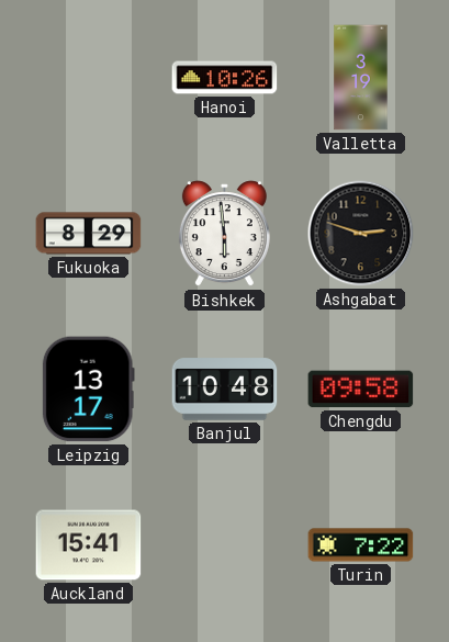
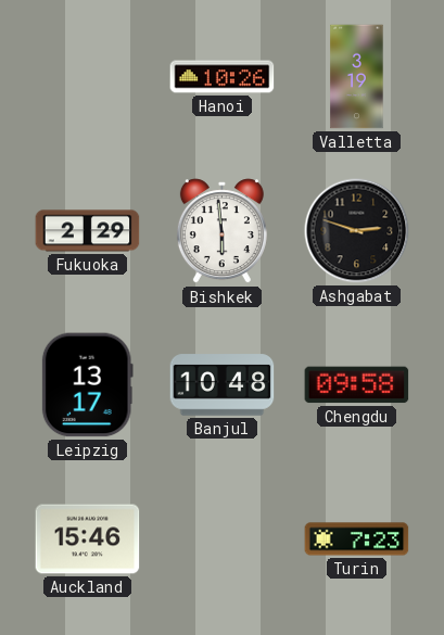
Fukuoka: 8:29 -> 2:29 (88, 231)
Auckland: 15:41 -> 15:46 (88, 539)
Turin: 7:22 -> 7:23 (357, 539)
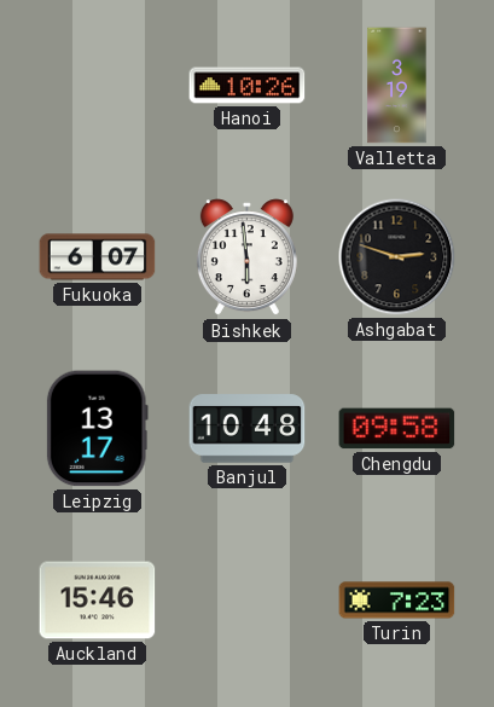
Fukuoka: 2:29 -> 6:07 (98, 257)
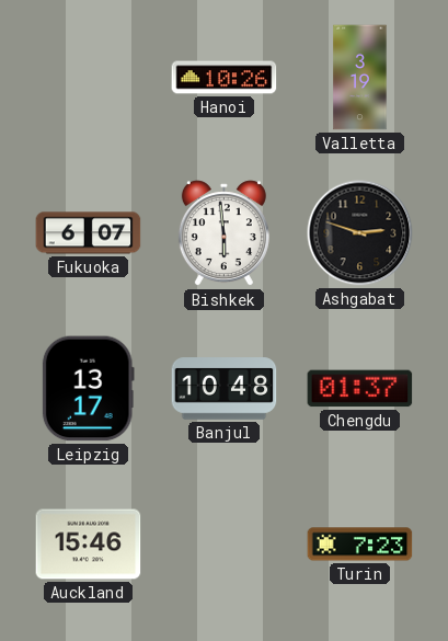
Chengdu: 09:58 -> 01:37 (360, 389)
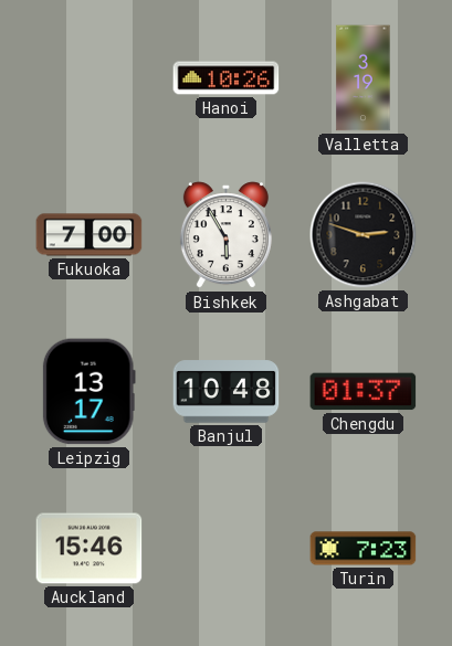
Fukuoka: 6:07 -> 7:00 (90, 235)
Bishkek: 5:59 -> 5:55 (225, 235)
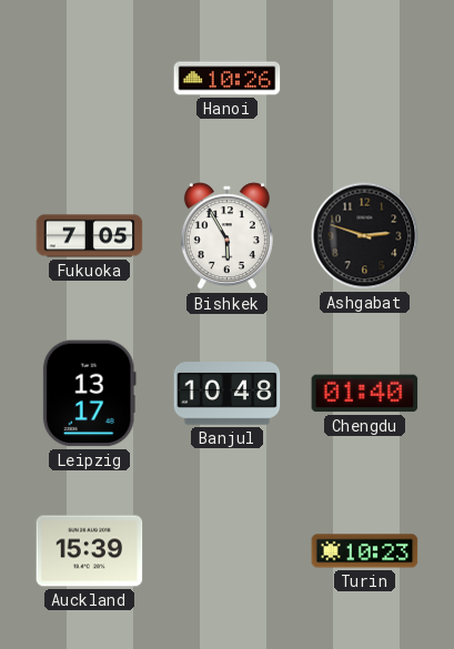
Valletta: 3:19 -> none (364, 78)
Fukuoka: 7:00 -> 7:05 (90, 236)
Chengdu: 01:37 -> 01:40 (365, 394)
Auckland: 15:46 -> 15:39 (90, 551)
Turin: 7:23 -> 10:23 (365, 551)
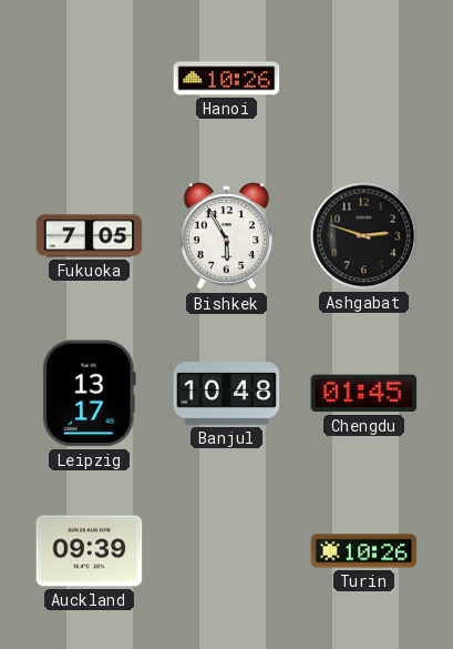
Chengdu: 01:40 -> 01:45 (364, 394)
Auckland: 15:39 -> 09:39 (90, 551)
Turin: 10:23 -> 10:26 (364, 551)
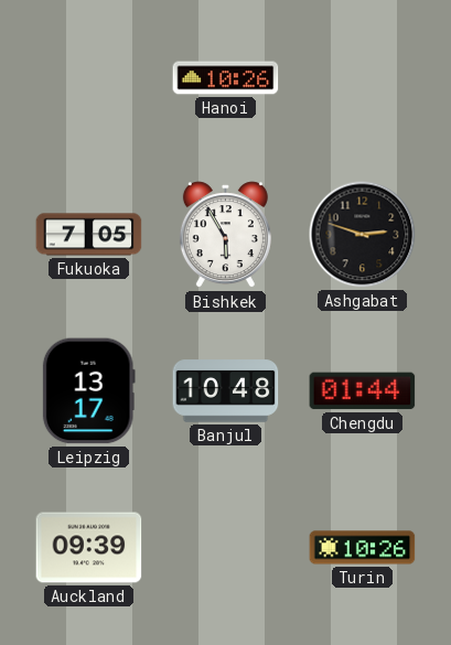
Chengdu: 01:45 -> 01:44 (363, 391)
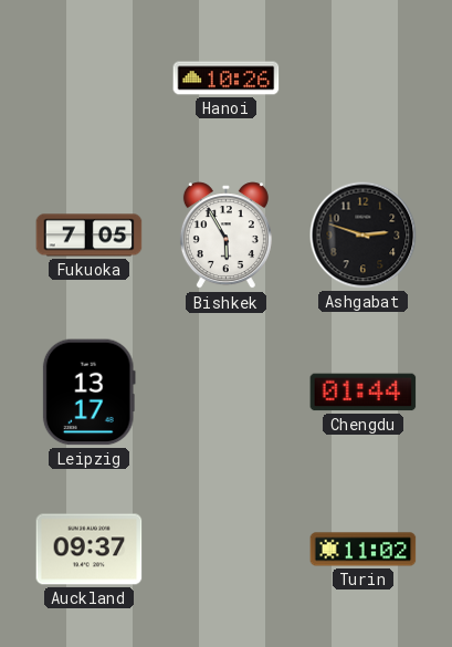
Banjul: 10:48 -> none (226, 391)
Auckland: 09:39 -> 09:37 (90, 550)
Turin: 10:26 -> 11:02 (364, 550)
